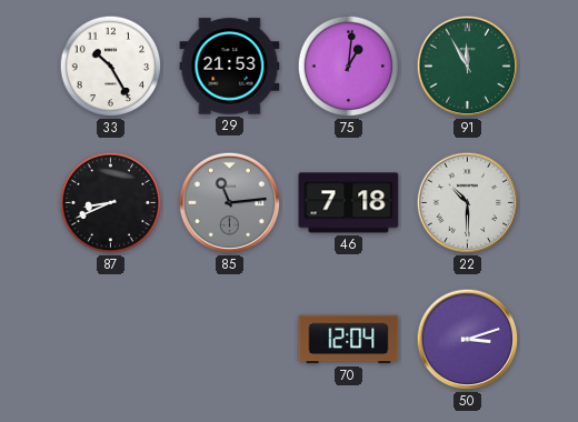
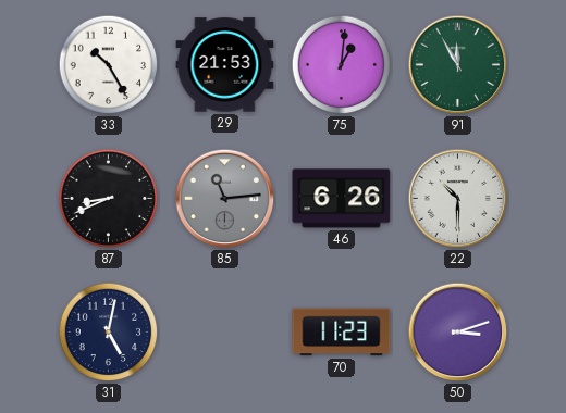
46: 7:18 -> 6:26 (342, 199)
31: none -> 5:02 (109, 333)
70: 12:04 -> 11:23 (342, 333)
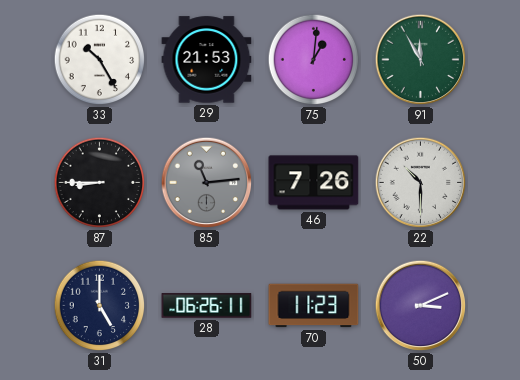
87: 8:41 -> 8:45 (100, 183)
46: 6:26 -> 7:26 (314, 183)
31: 5:02 -> 5:00 (100, 306)
28: none -> 06:26 (207, 306)
50: 3:12 -> 3:11 (421, 306)
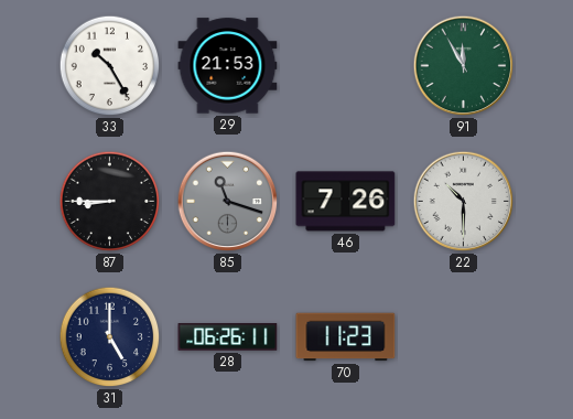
75: 1:01 -> none (314, 60)
85: 11:14 -> 11:18 (228, 202)
50: 3:11 -> none (421, 306)
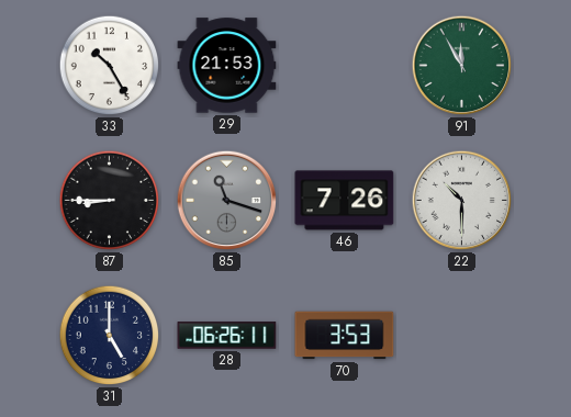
70: 11:23 -> 3:53 (345, 336)
